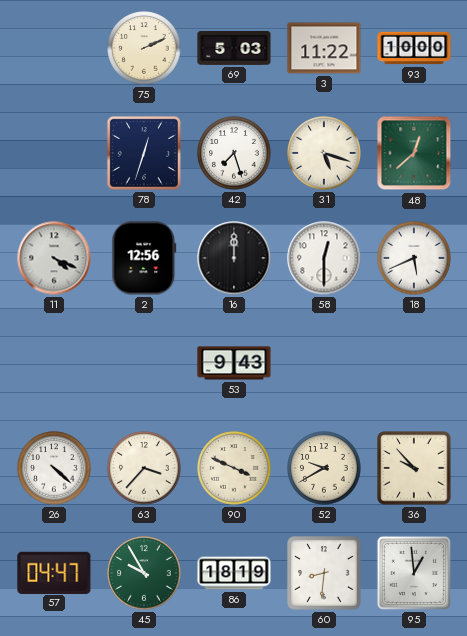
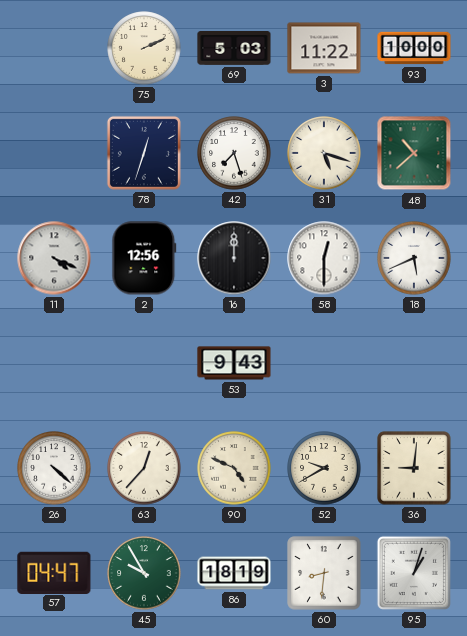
48: 12:38 -> 10:38 (414, 153)
63: 3:37 -> 12:37 (144, 468)
90: 3:49 -> 4:49 (234, 468)
36: 9:53 -> 9:01 (414, 468)
95: 12:59 -> 1:03 (414, 573)
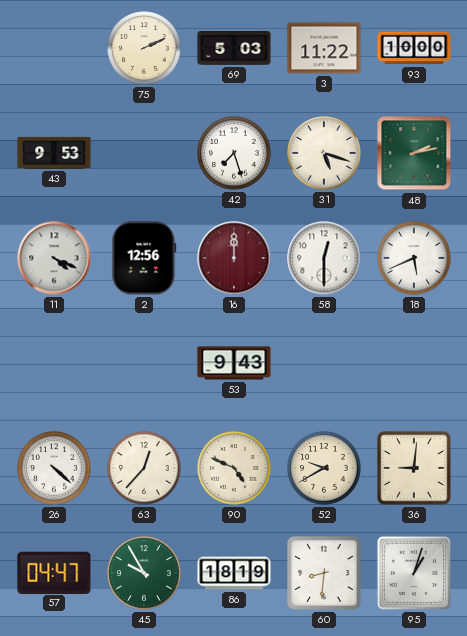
43: none -> 9:53 (54, 153)
78: 12:33 -> none (144, 153)
48: 10:38 -> 2:13 (414, 153)
16 dial: black -> burgundy (234, 258)
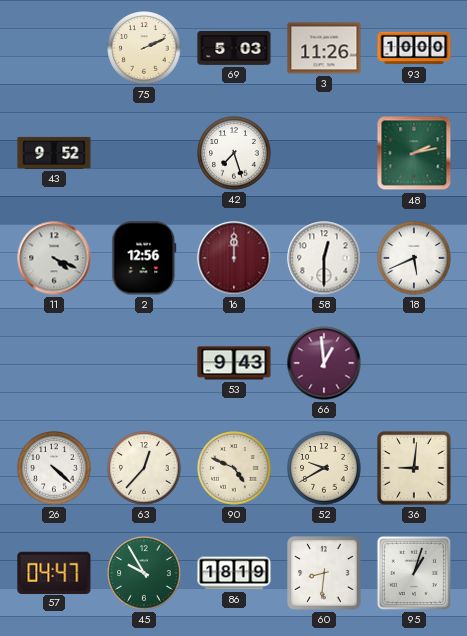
3: 11:22 -> 11:26 (324, 48)
43: 9:53 -> 9:52 (54, 153)
31: 5:18 -> none (324, 153)
66: none -> 12:59 (324, 363)
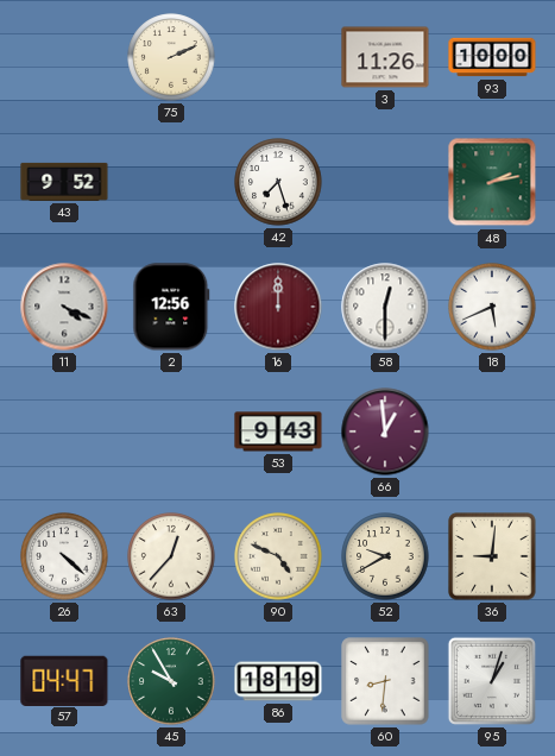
69: 5:03 -> none (234, 49)
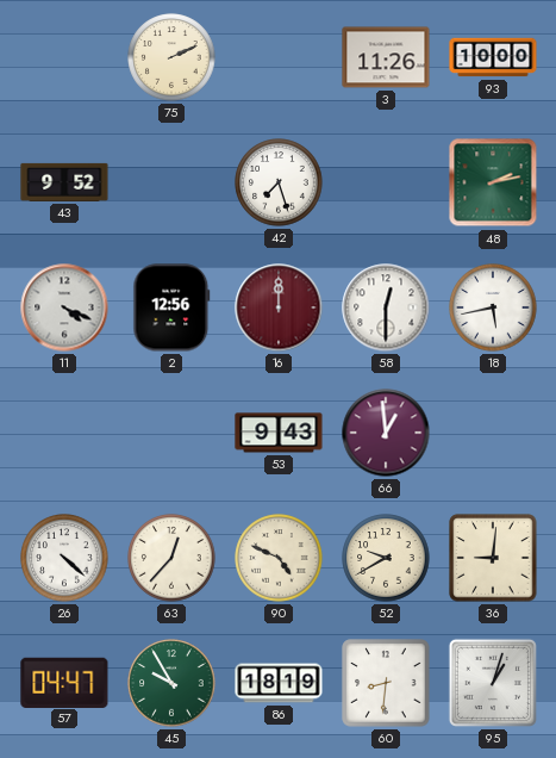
18: 5:41 -> 5:43 (493, 307)
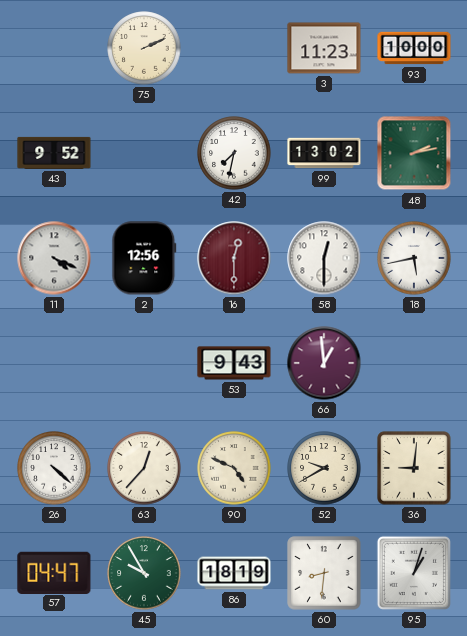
3: 11:26 -> 11:23 (324, 48)
42: 7:27 -> 7:32 (234, 153)
99: none -> 13:02 (324, 153)
16: 12:00 -> 12:30 (234, 258)
